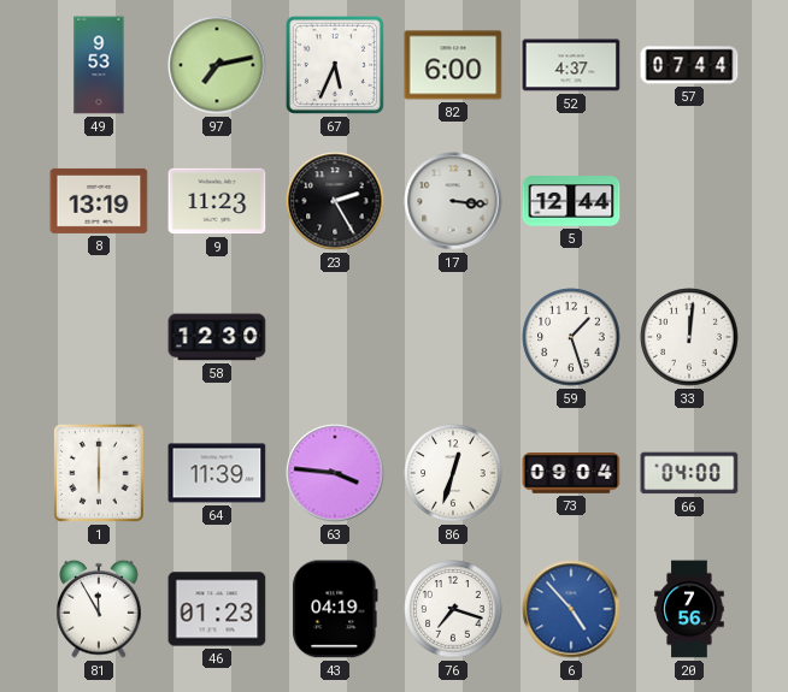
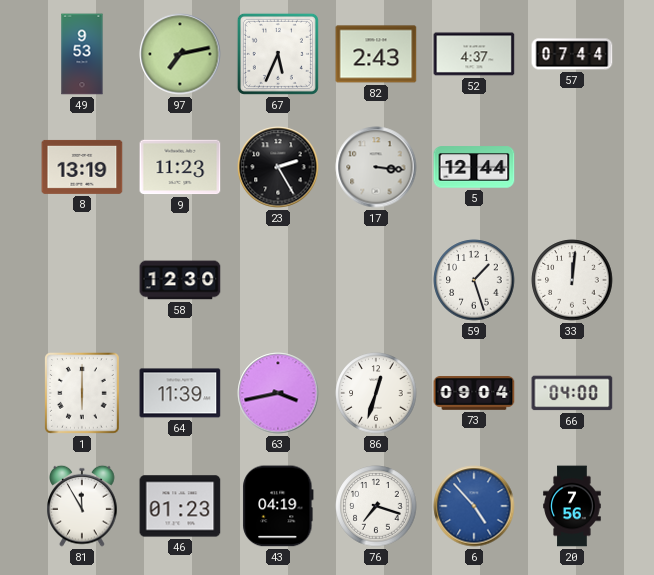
82: 6:00 -> 2:43 (376, 54)
63: 3:46 -> 3:43 (278, 393)
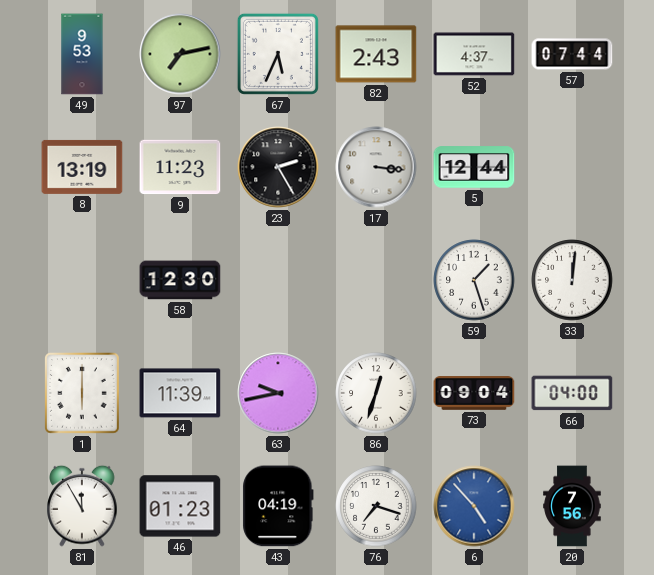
63: 3:43 -> 9:43 (278, 393)
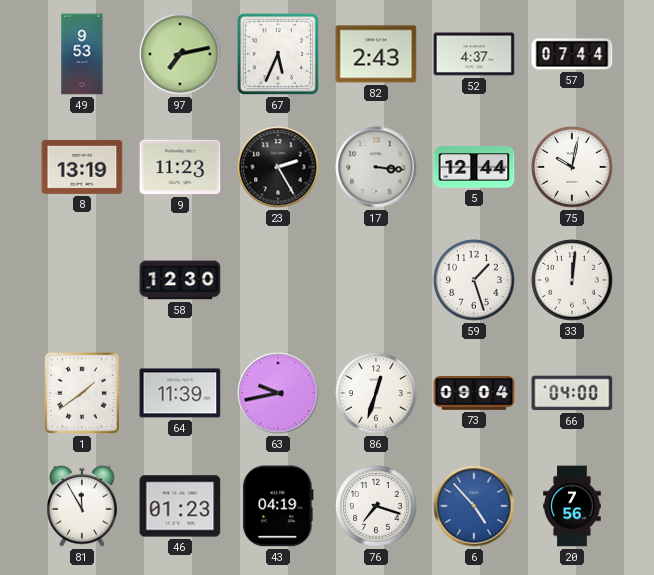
75: none -> 10:02 (572, 167)
1: 6:00 -> 1:39 (83, 394)
